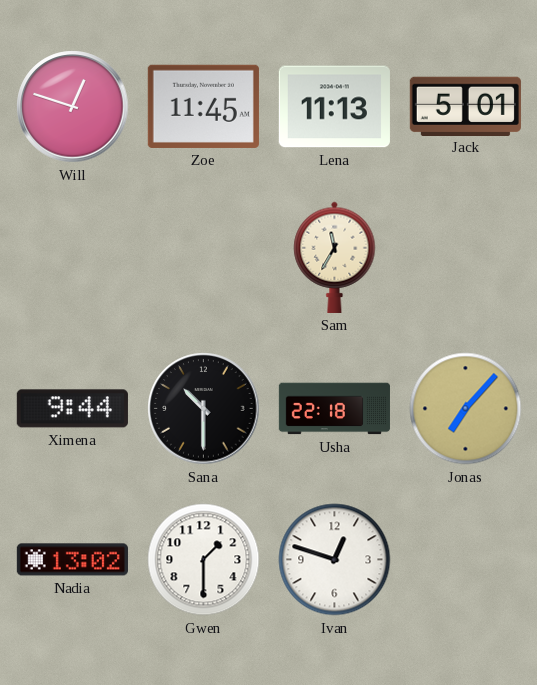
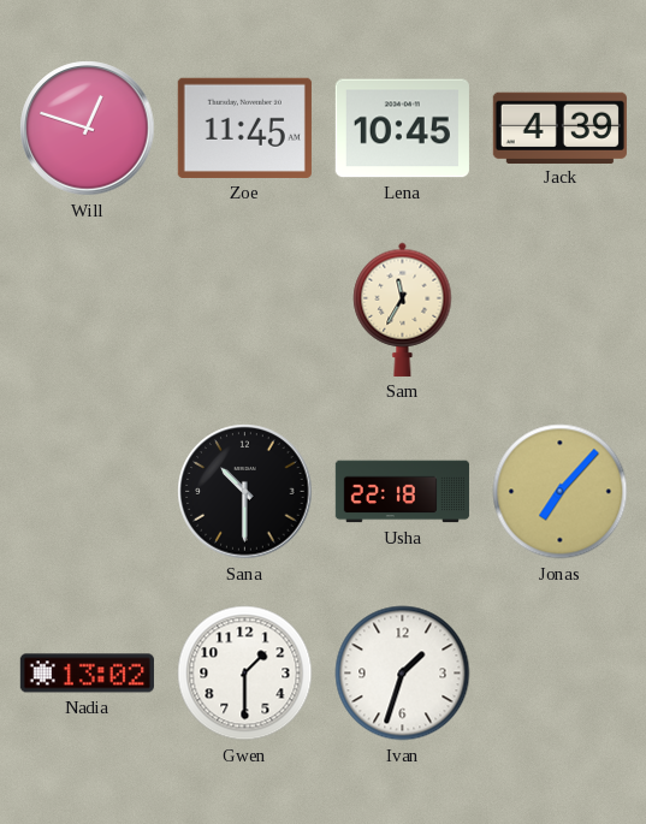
Lena: 11:13 -> 10:45 (402, 129)
Jack: 5:01 -> 4:39 (559, 128)
Ximena: 9:44 -> none (72, 409)
Ivan: 12:48 -> 1:33 (403, 674)
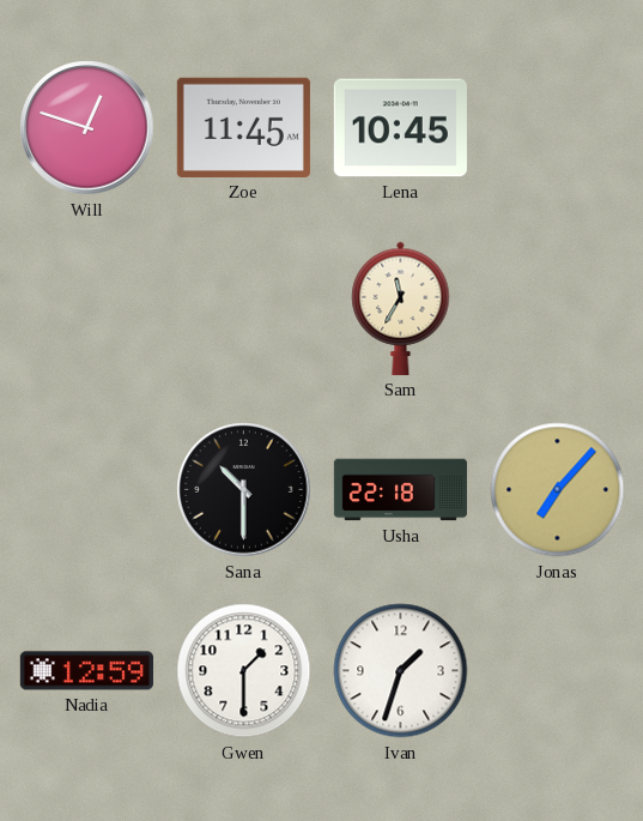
Jack: 4:39 -> none (559, 128)
Nadia: 13:02 -> 12:59 (86, 671)
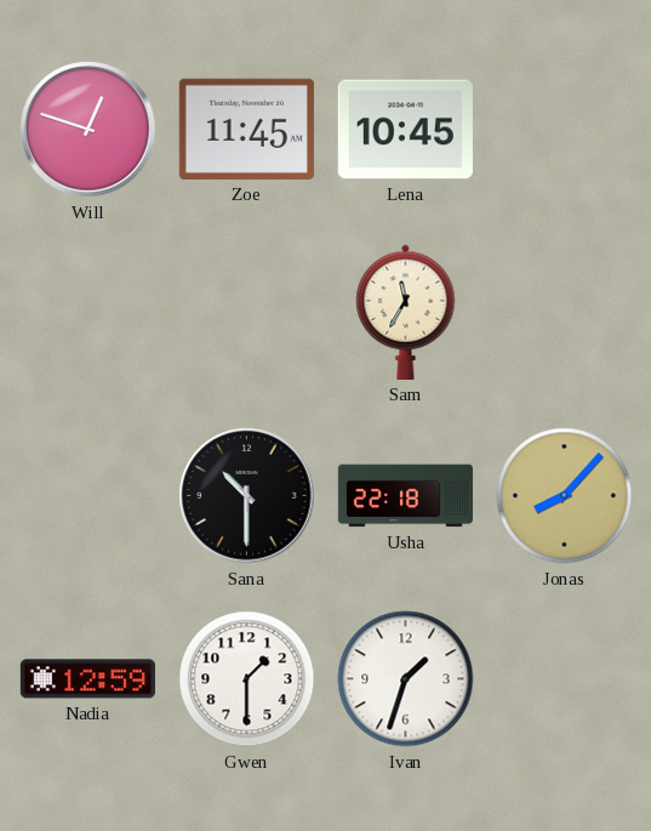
Jonas: 7:07 -> 8:07 (565, 496)
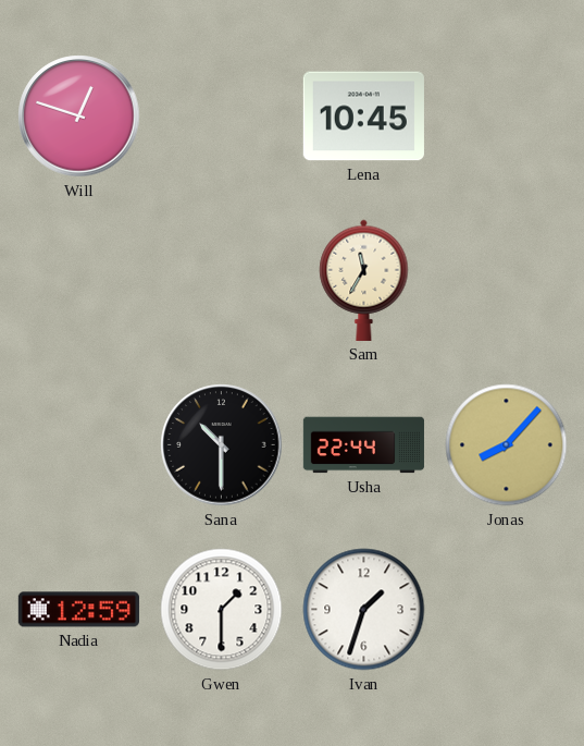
Zoe: 11:45 -> none (246, 129)
Usha: 22:18 -> 22:44 (363, 445)
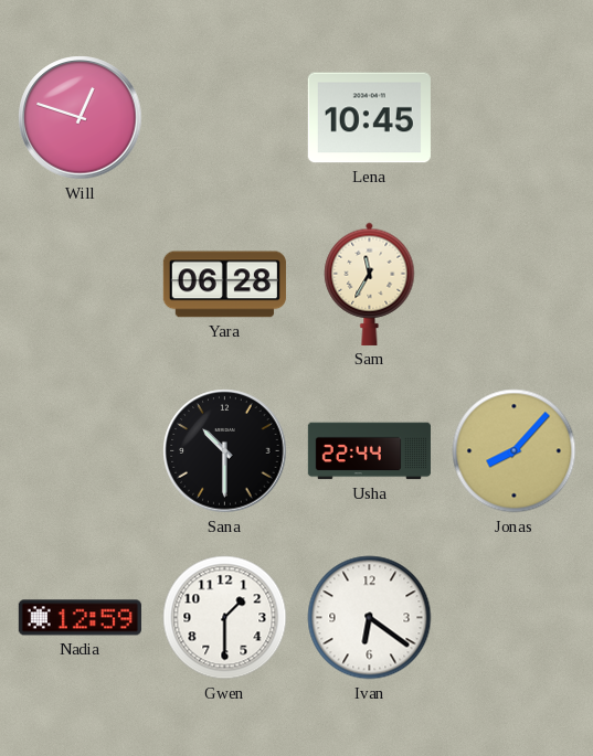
Yara: none -> 06:28 (224, 285)
Ivan: 1:33 -> 6:21 (370, 618)
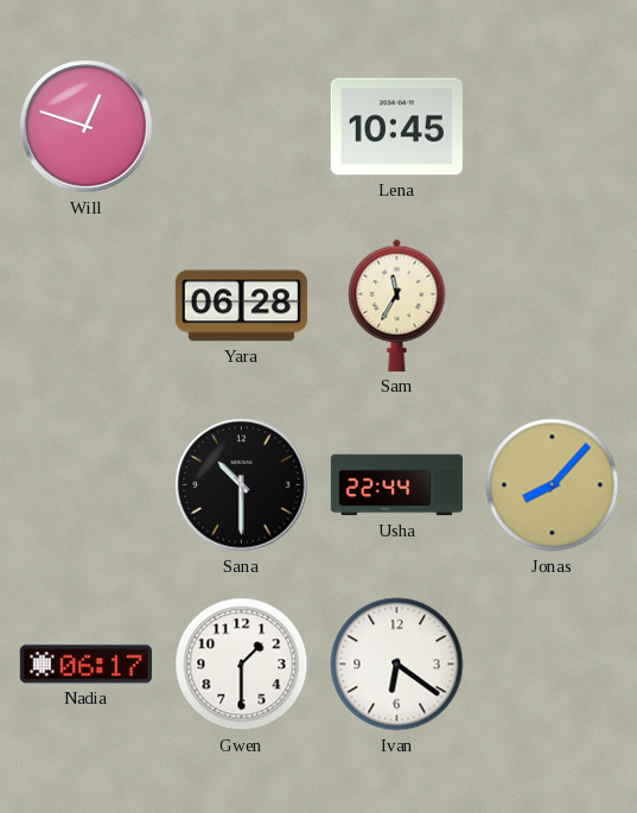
Nadia: 12:59 -> 06:17 (85, 665)
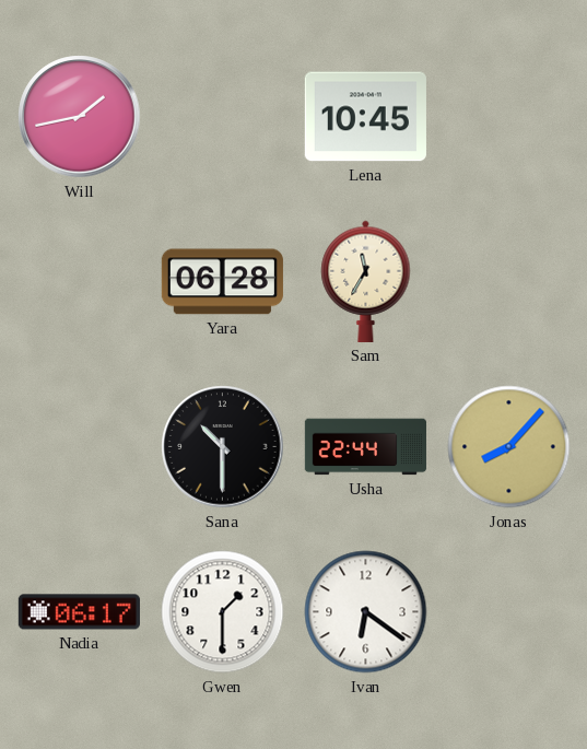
Will: 12:48 -> 1:43 (80, 117)
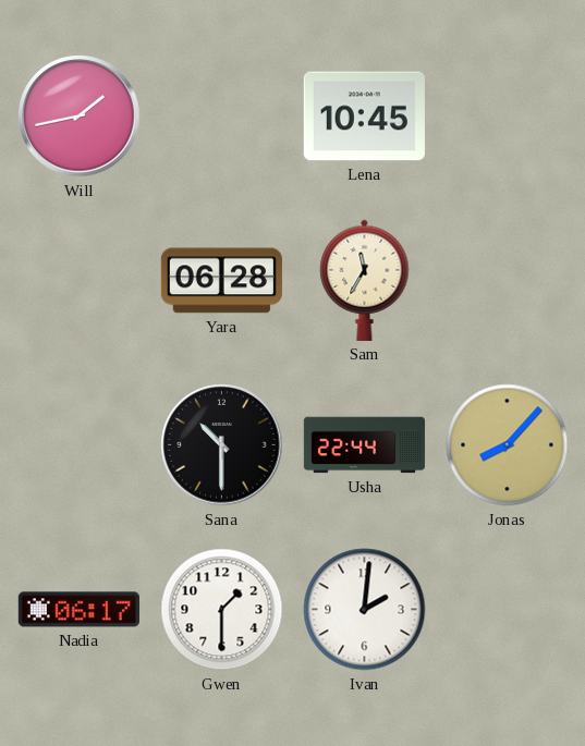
Ivan: 6:21 -> 2:01 (365, 610)
